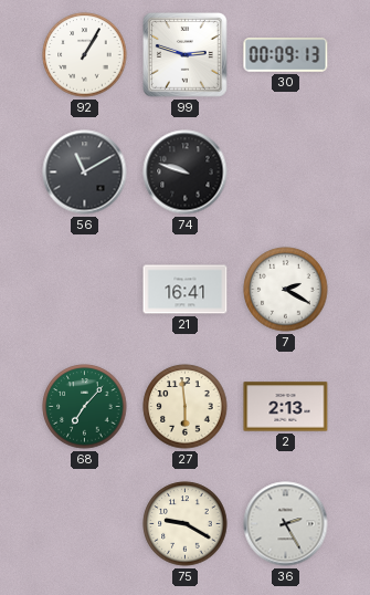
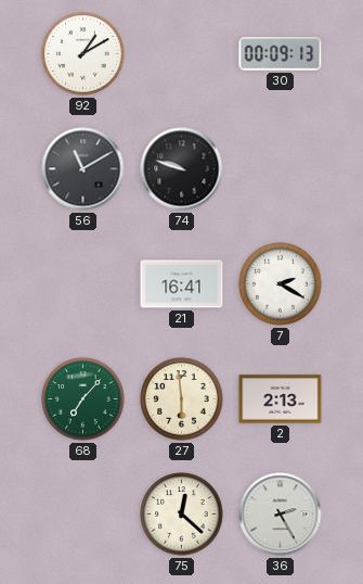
92: 1:05 -> 1:10 (83, 54)
99: 2:48 -> none (186, 55)
75: 9:20 -> 12:22 (182, 515)
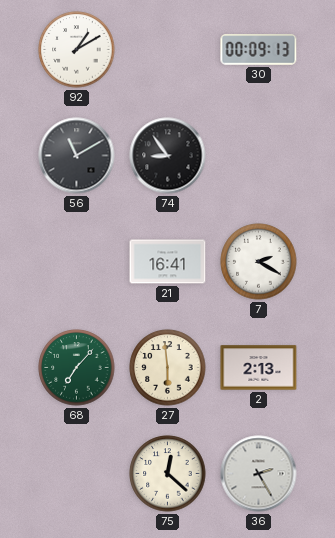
74: 9:48 -> 8:54 (168, 156)
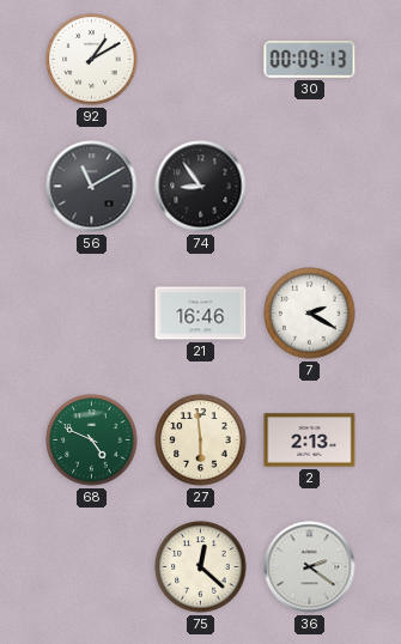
21: 16:41 -> 16:46 (201, 314)
68: 7:07 -> 4:49 (92, 441)
36: 2:25 -> 2:21 (310, 567)
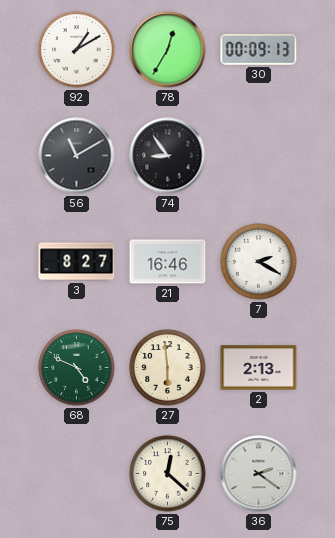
78: none -> 12:35 (168, 50)
3: none -> 8:27 (77, 262)
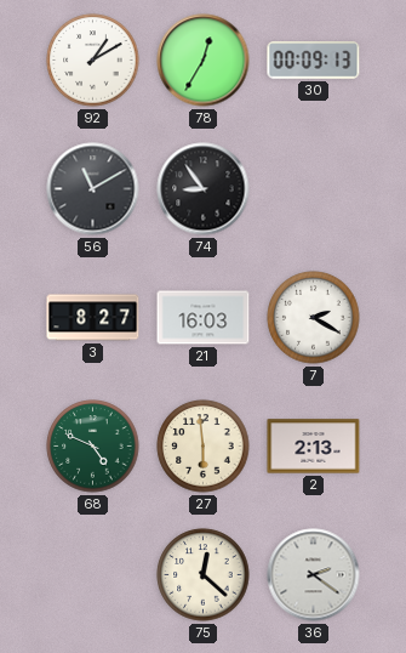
21: 16:46 -> 16:03 (204, 318)
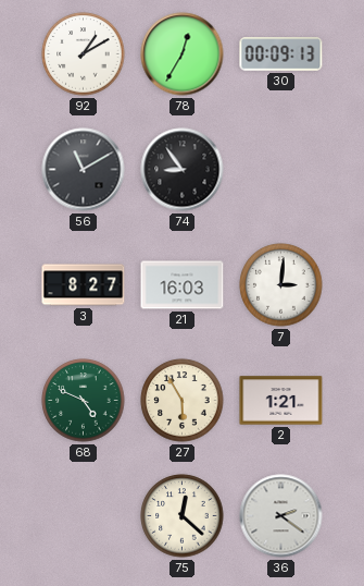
7: 2:20 -> 3:01 (281, 285)
27: 5:59 -> 5:55 (183, 401)
2: 2:13 -> 1:21 (281, 401)
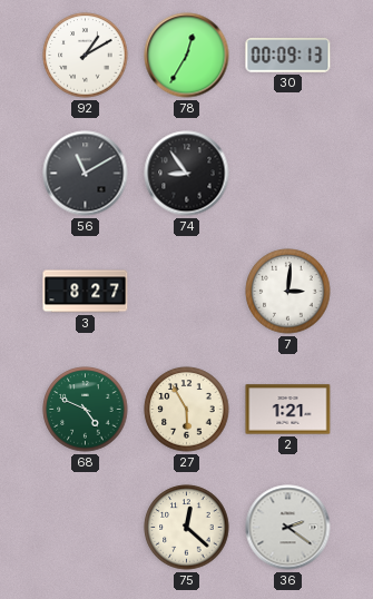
21: 16:03 -> none (183, 285)
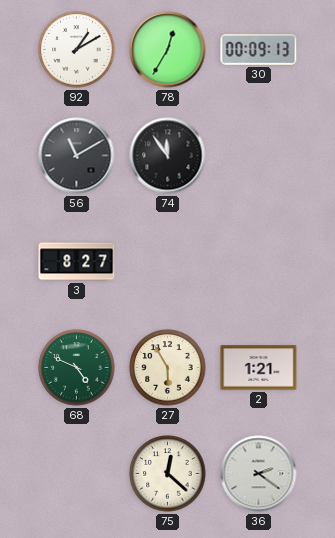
74: 8:54 -> 11:54 (168, 156)
7: 3:01 -> none (288, 292)
